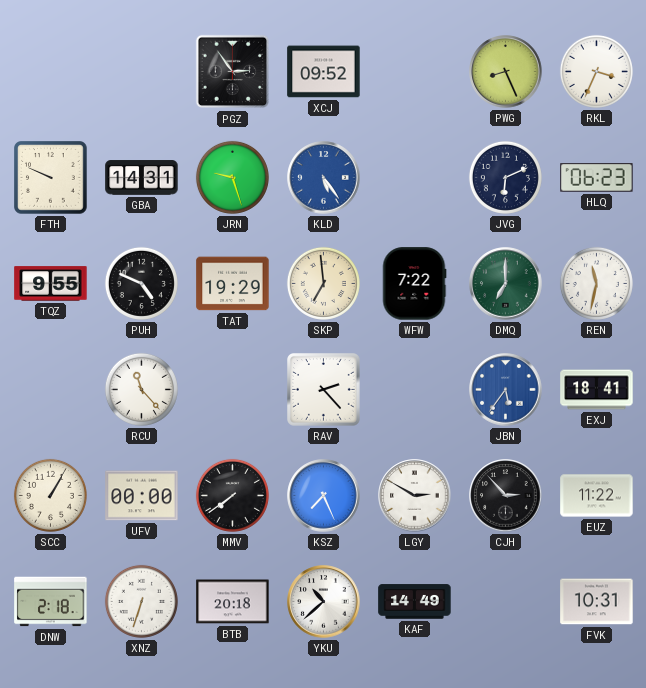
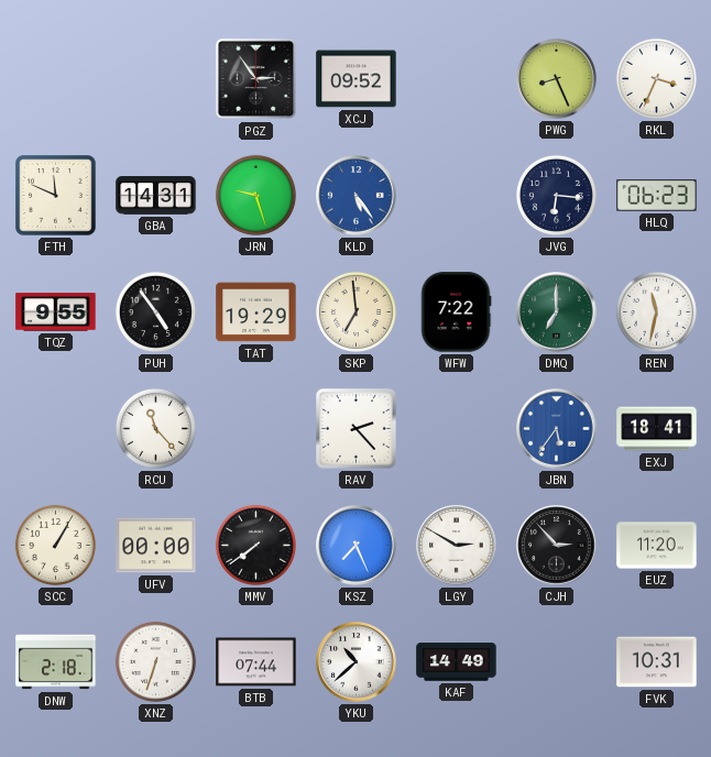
FTH: 9:49 -> 11:49 (56, 196)
JVG: 6:11 -> 6:16 (556, 195)
PUH: 4:49 -> 4:54 (155, 311)
EUZ: 11:22 -> 11:20 (657, 546)
BTB: 20:18 -> 07:44 (256, 662)
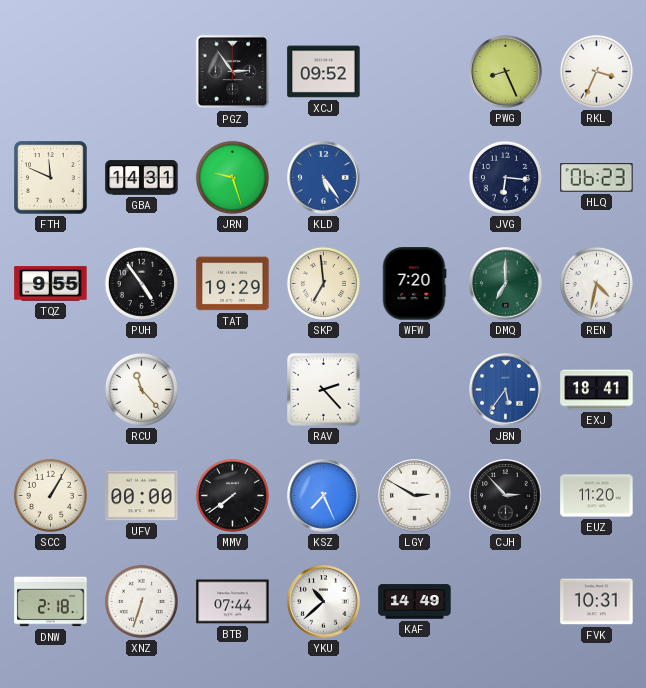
WFW: 7:22 -> 7:20 (414, 284)
REN: 11:32 -> 4:32 (596, 283)
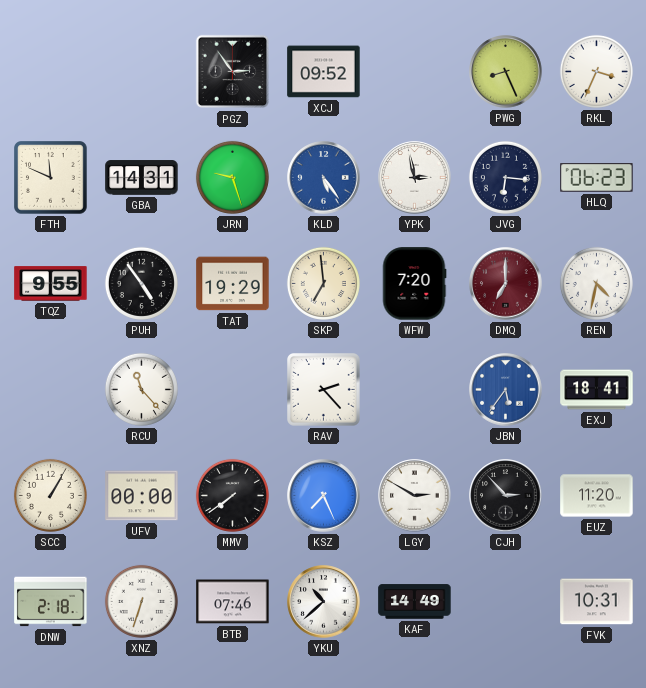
YPK: none -> 2:58 (415, 178)
DMQ dial: green -> burgundy (506, 284)
BTB: 07:44 -> 07:46 (233, 602)
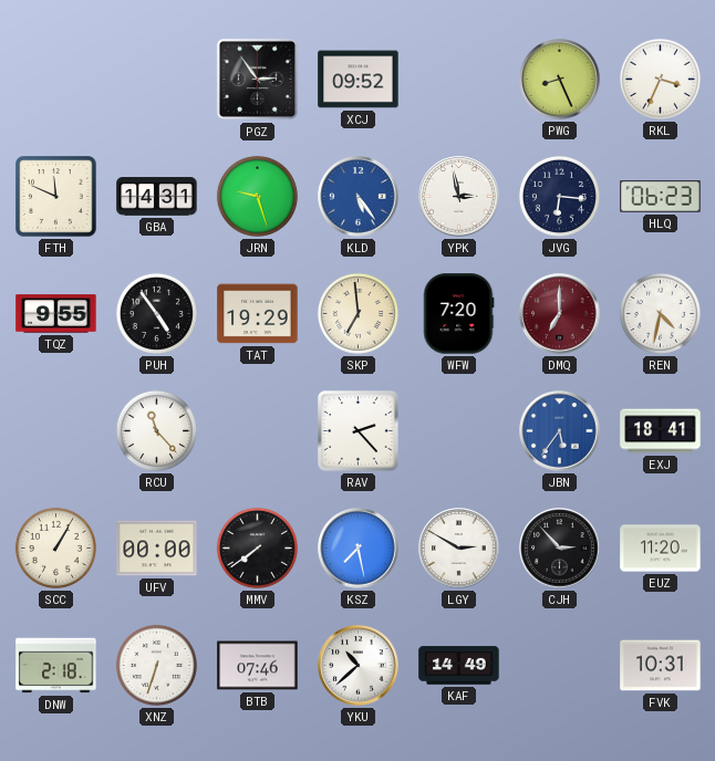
KSZ: 7:26 -> 7:28 (359, 549)
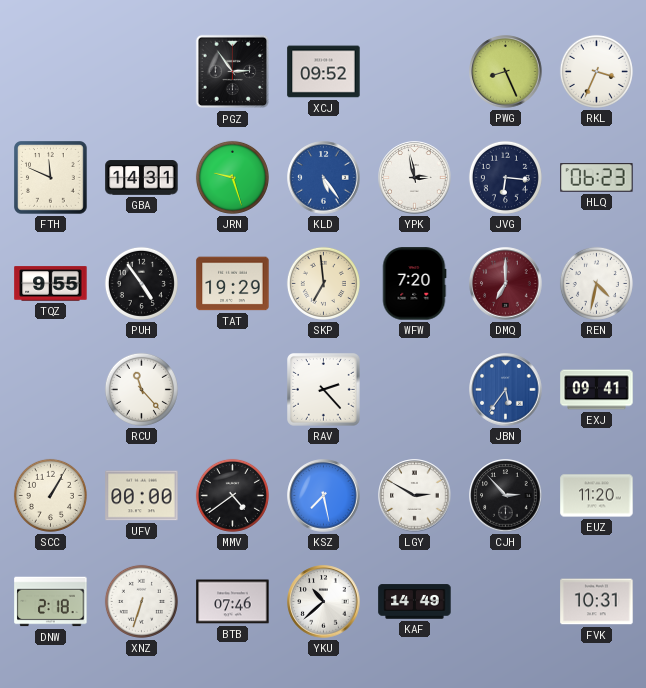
EXJ: 18:41 -> 09:41 (597, 390)
MMV: 7:39 -> 4:39 (232, 495)
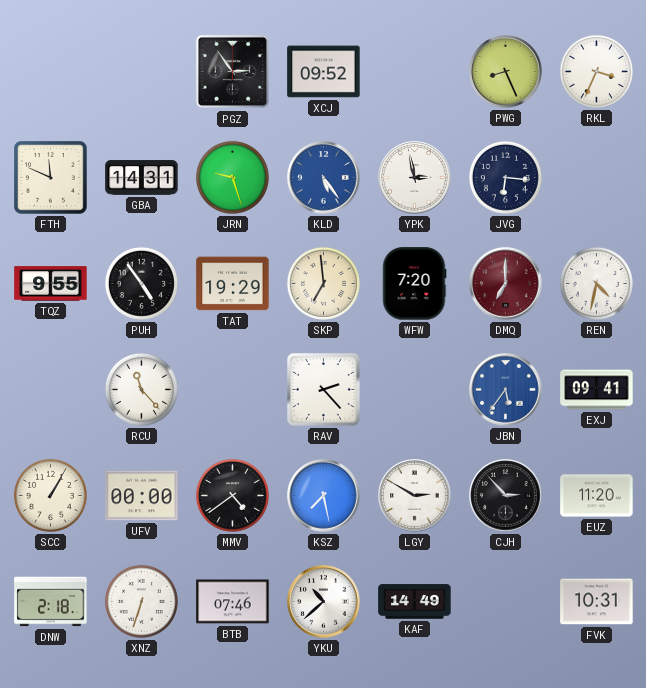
HLQ: 06:23 -> none (597, 178)
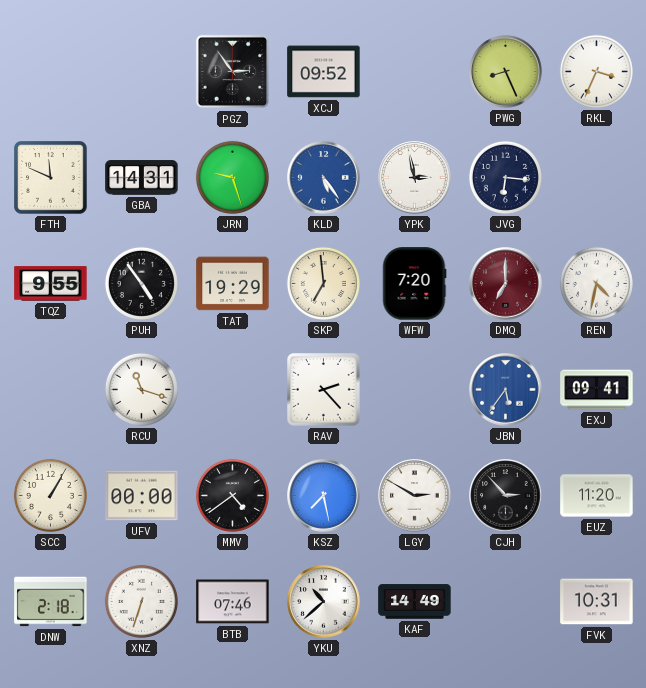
RCU: 11:23 -> 11:18 (141, 389)
